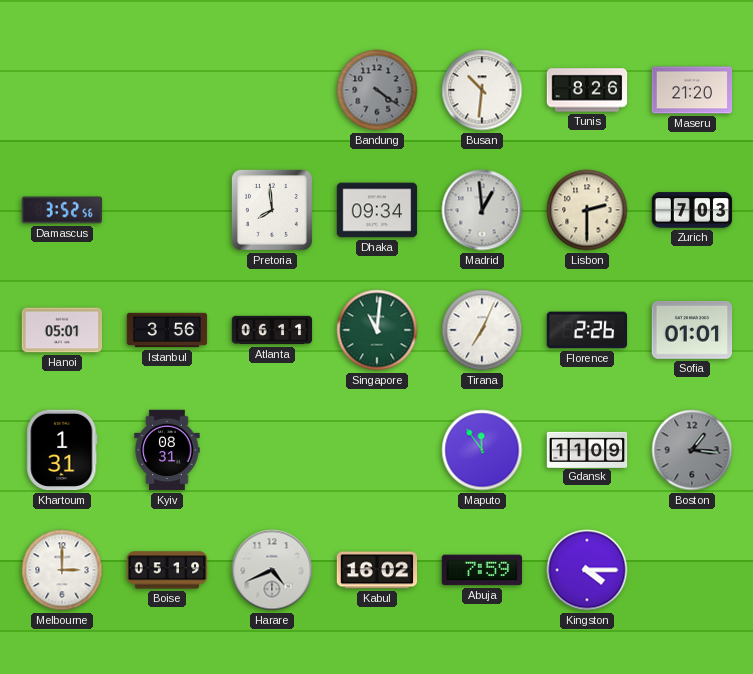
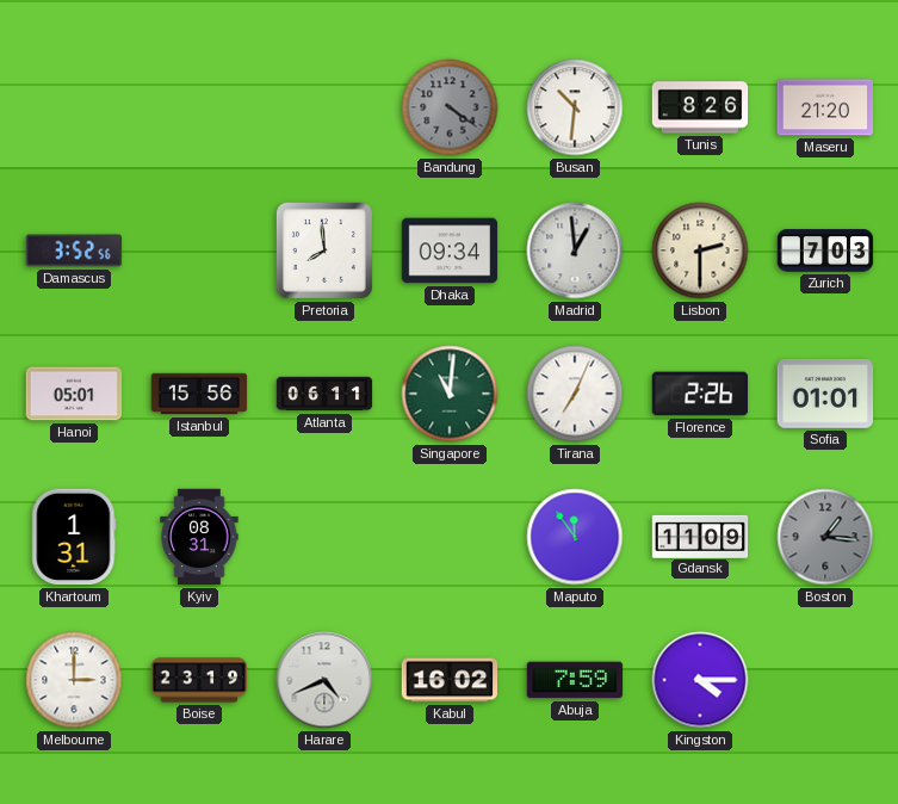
Istanbul: 3:56 -> 15:56 (199, 394)
Boise: 05:19 -> 23:19 (199, 680)
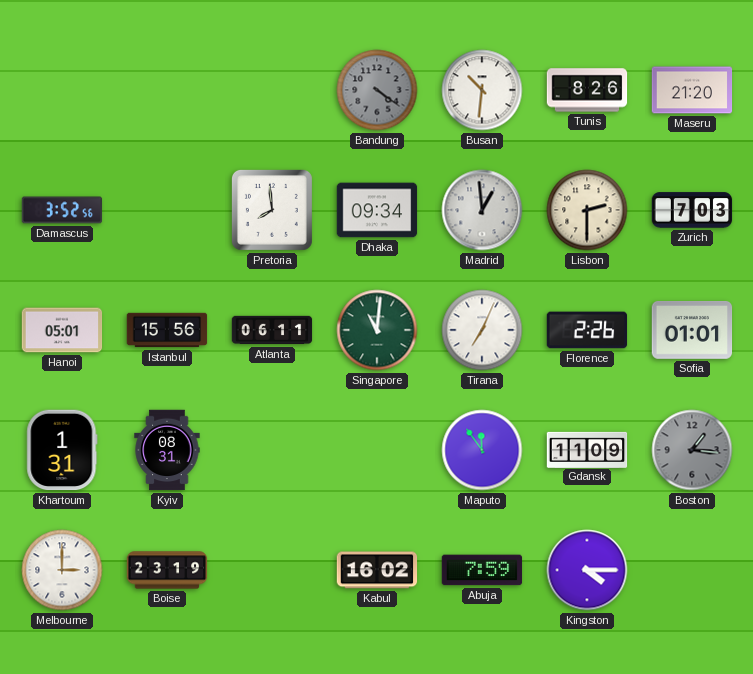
Harare: 4:41 -> none (324, 680)
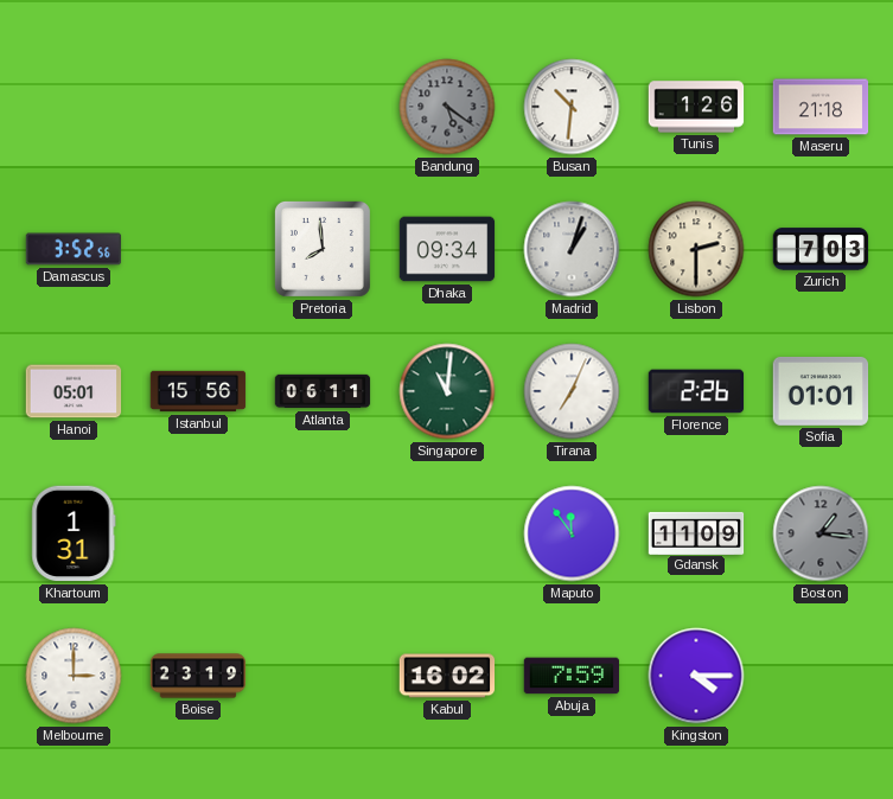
Bandung: 4:21 -> 5:21 (447, 107)
Tunis: 8:26 -> 1:26 (696, 107)
Maseru: 21:20 -> 21:18 (821, 107)
Madrid: 12:59 -> 1:03 (572, 249)
Kyiv: 08:31 -> none (167, 450)
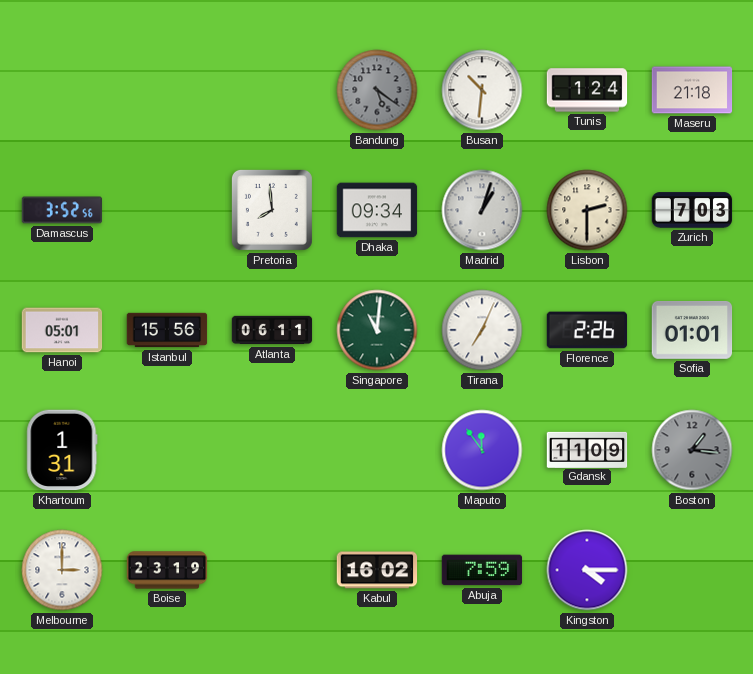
Tunis: 1:26 -> 1:24 (587, 90)
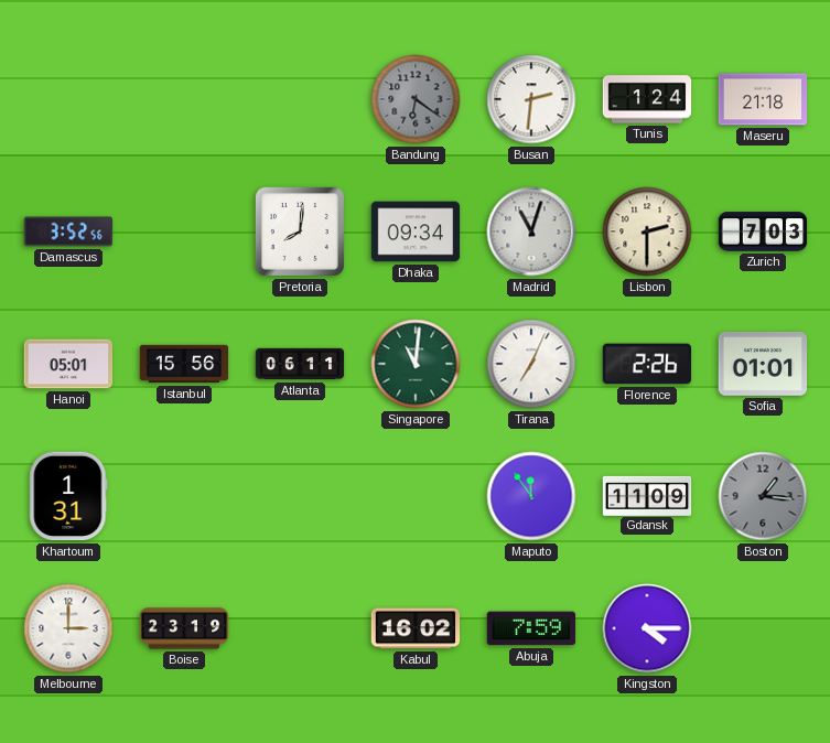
Bandung: 5:21 -> 6:21 (416, 99)
Busan: 10:31 -> 2:31 (531, 99)
Pretoria: 7:59 -> 8:01 (300, 231)
Madrid: 1:03 -> 11:03 (531, 231)
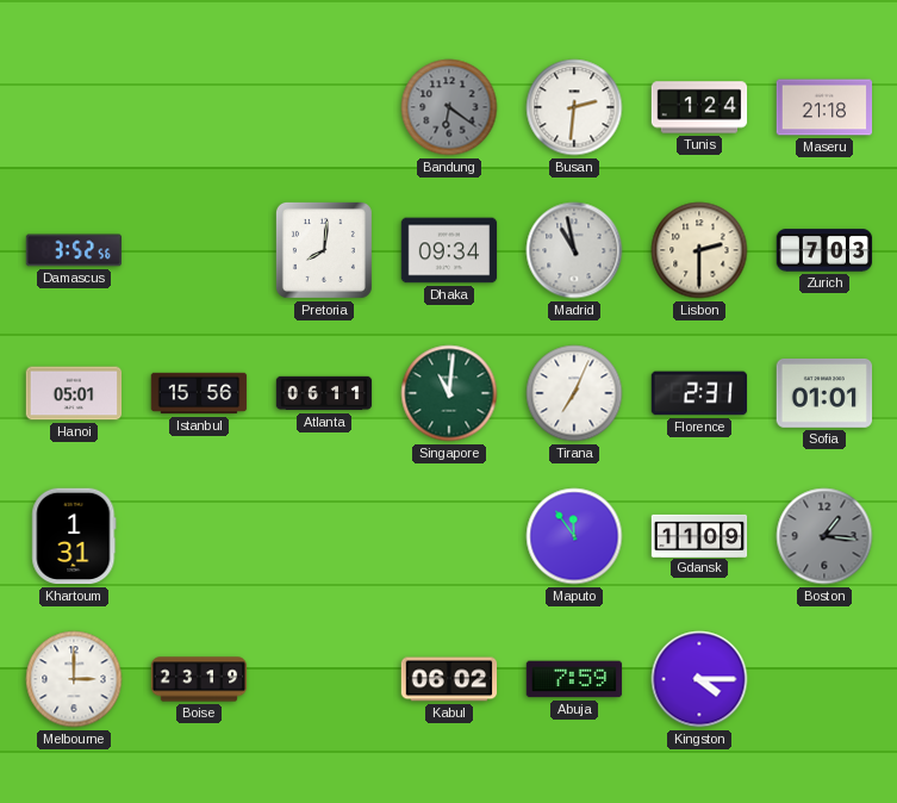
Madrid: 11:03 -> 10:58 (574, 250)
Florence: 2:26 -> 2:31 (699, 393)
Kabul: 16:02 -> 06:02 (449, 679)
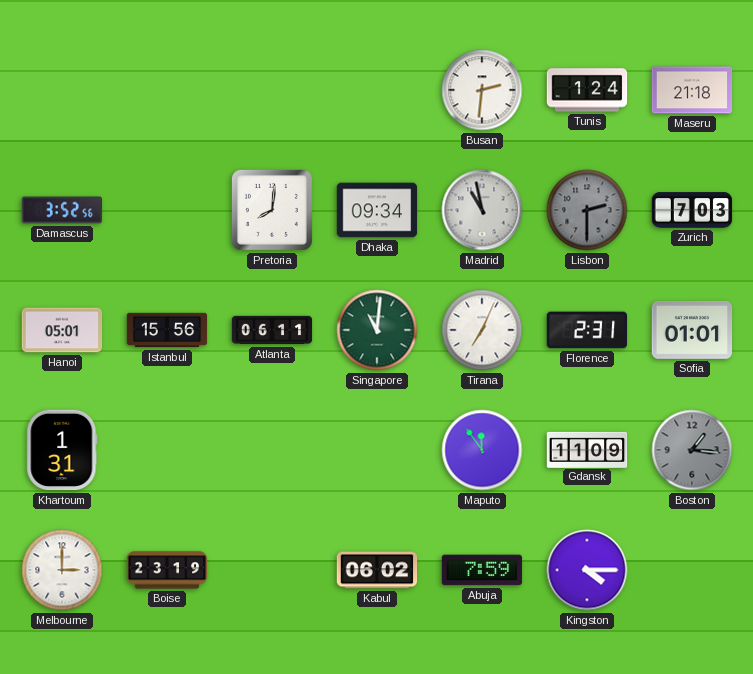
Bandung: 6:21 -> none (449, 107)
Lisbon dial: cream -> grey (587, 210)
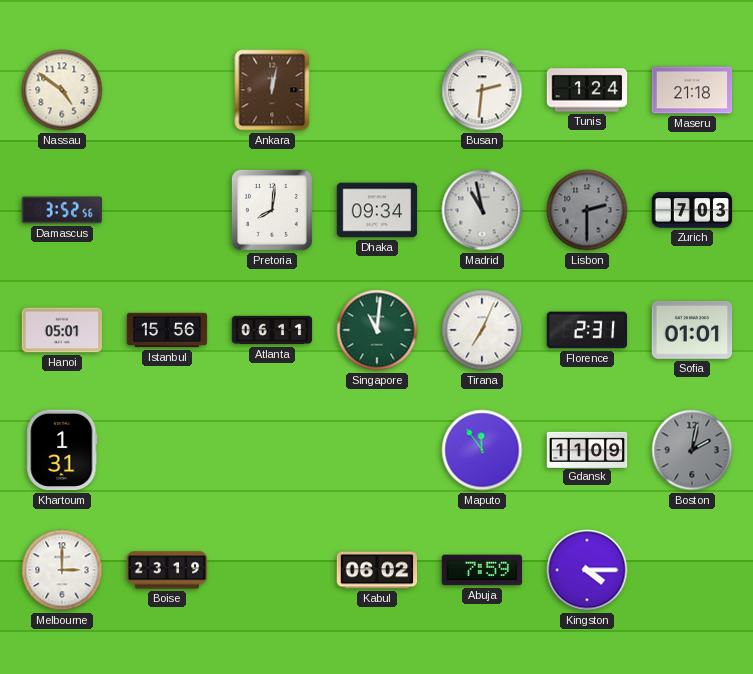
Nassau: none -> 4:51 (62, 90)
Ankara: none -> 12:02 (272, 90)
Boston: 1:16 -> 2:02 (692, 450)
